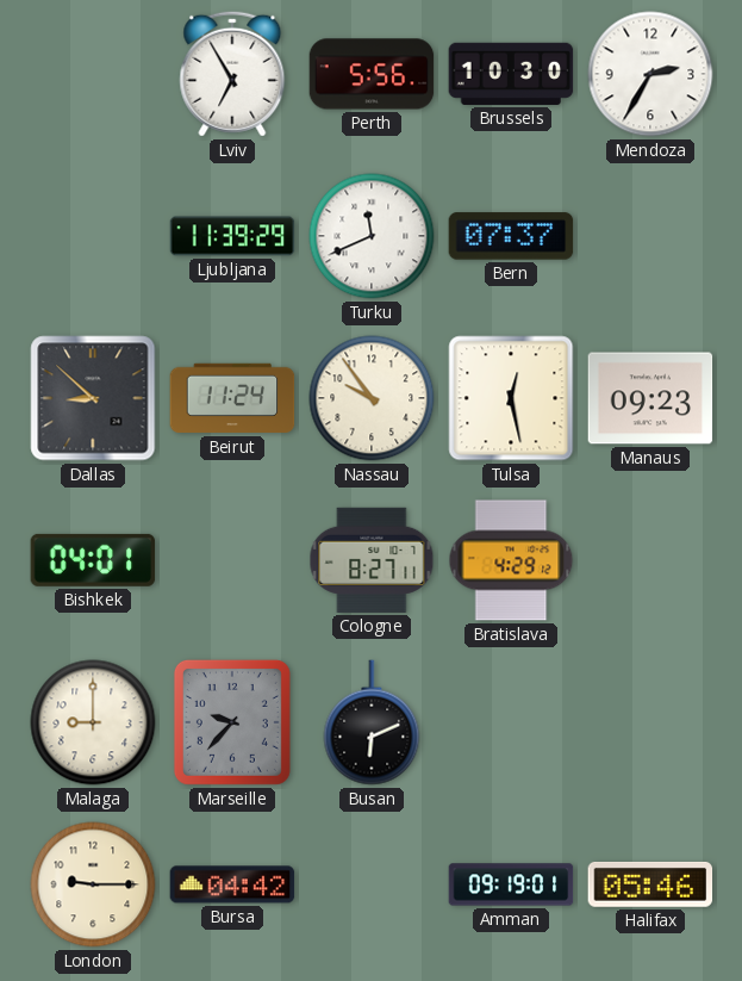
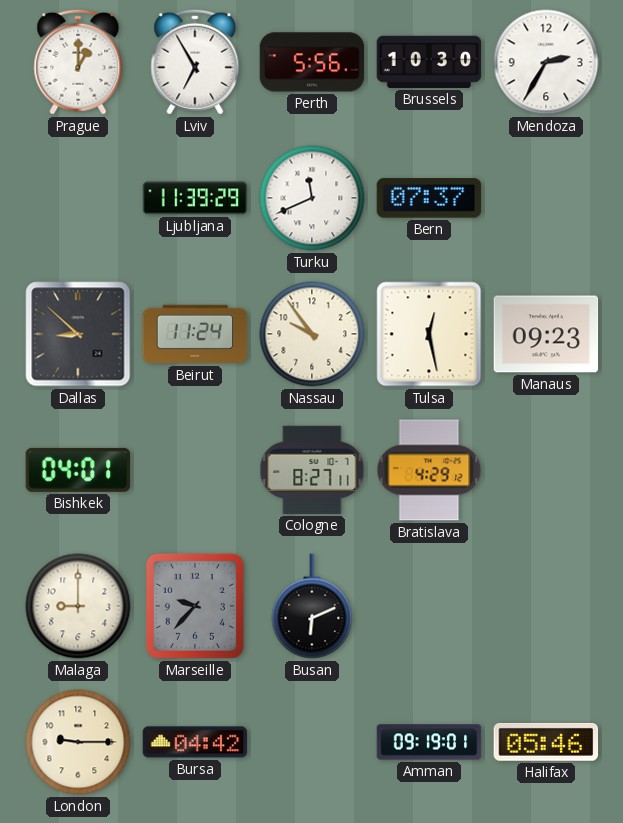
Prague: none -> 1:00 (78, 62)
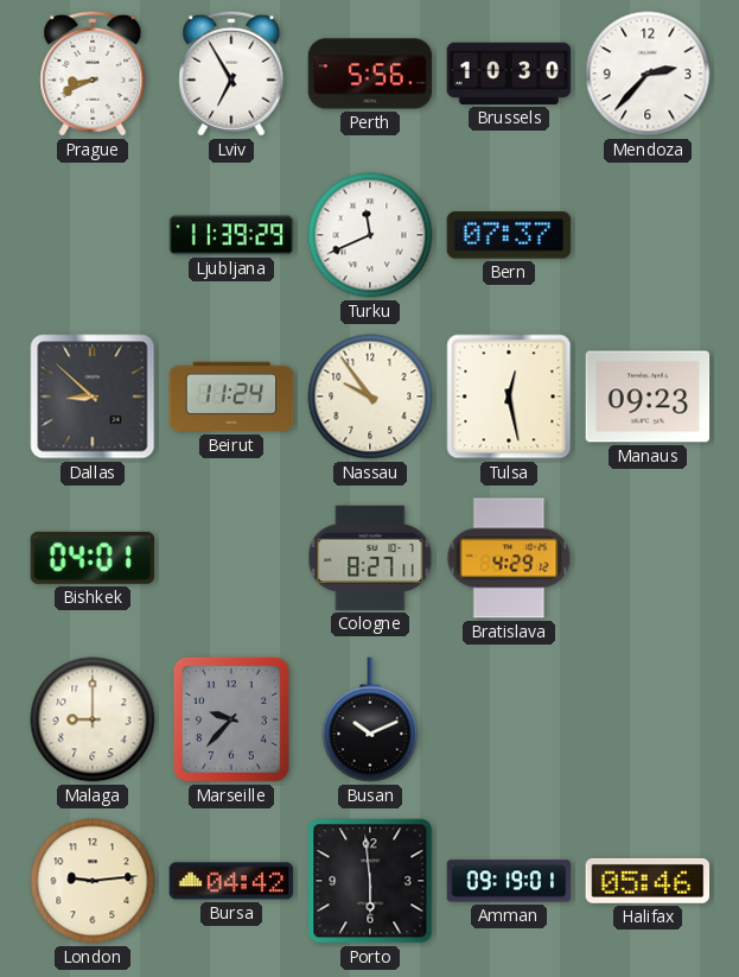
Prague: 1:00 -> 8:41 (93, 74)
Mendoza: 2:35 -> 2:37 (648, 74)
Busan: 6:11 -> 10:11 (370, 719)
London: 9:15 -> 9:14 (93, 881)
Porto: none -> 5:59 (370, 881)
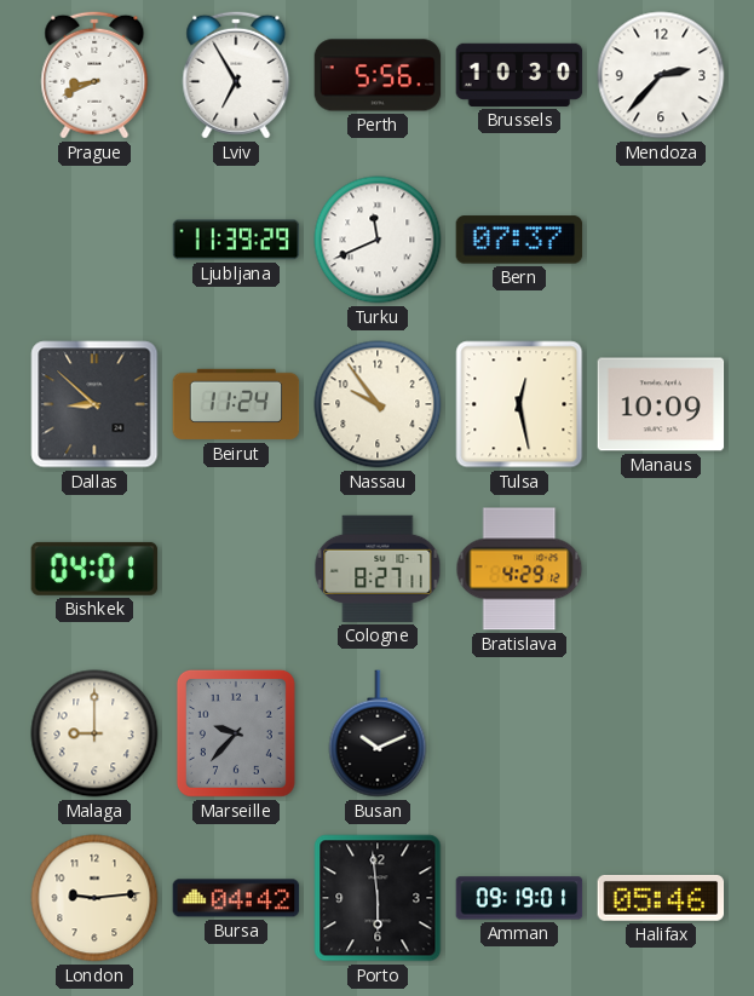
Manaus: 09:23 -> 10:09 (661, 404)
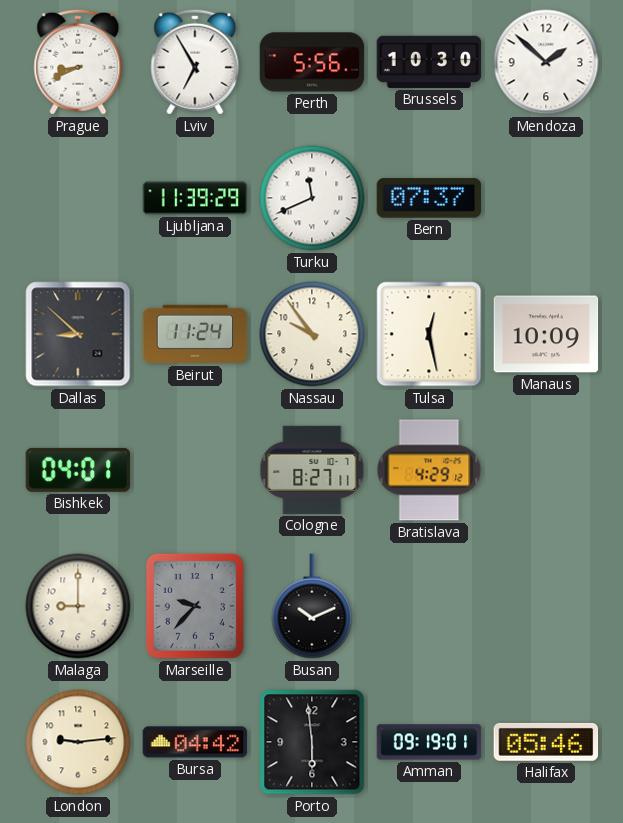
Mendoza: 2:37 -> 1:52 (546, 62)
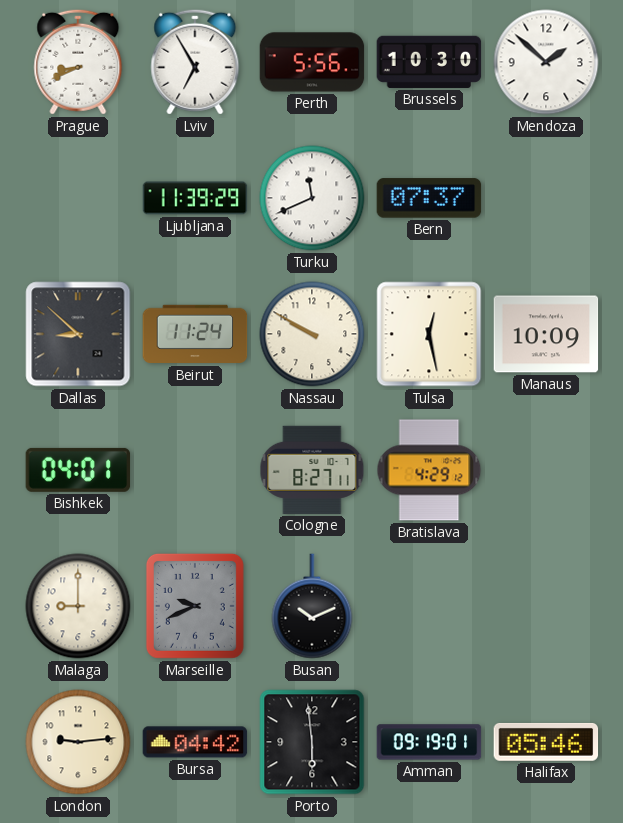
Nassau: 9:54 -> 9:50 (312, 334)
Marseille: 9:37 -> 9:41 (195, 606)
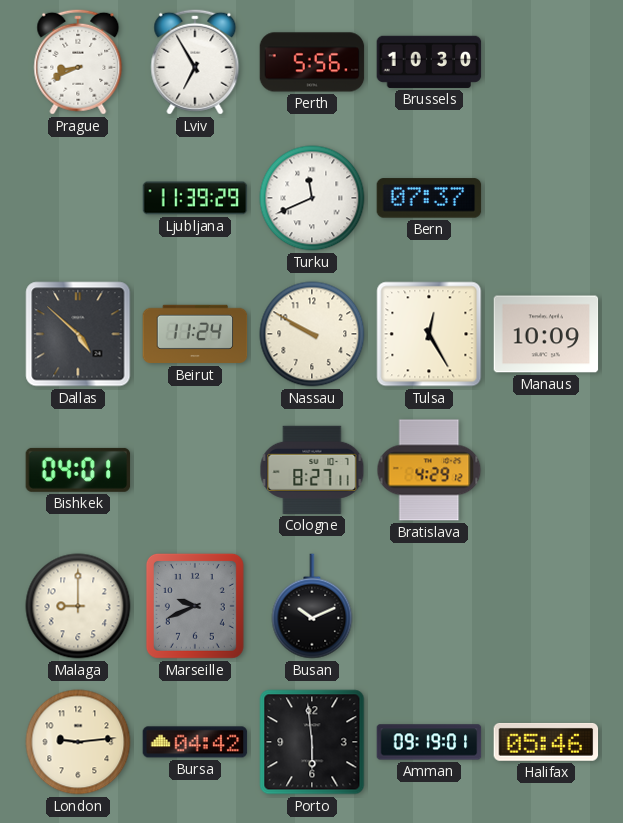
Mendoza: 1:52 -> none (546, 62)
Dallas: 8:52 -> 4:52 (78, 334)
Tulsa: 12:28 -> 12:25 (429, 334)
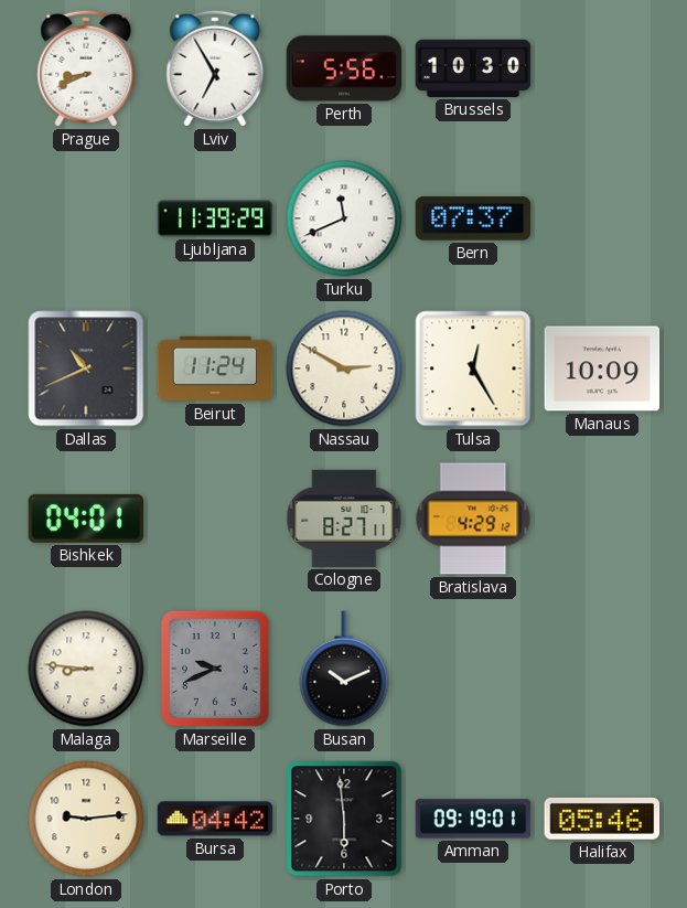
Dallas: 4:52 -> 10:41 (86, 368)
Nassau: 9:50 -> 2:50 (344, 368)
Malaga: 9:00 -> 8:46 (86, 669)
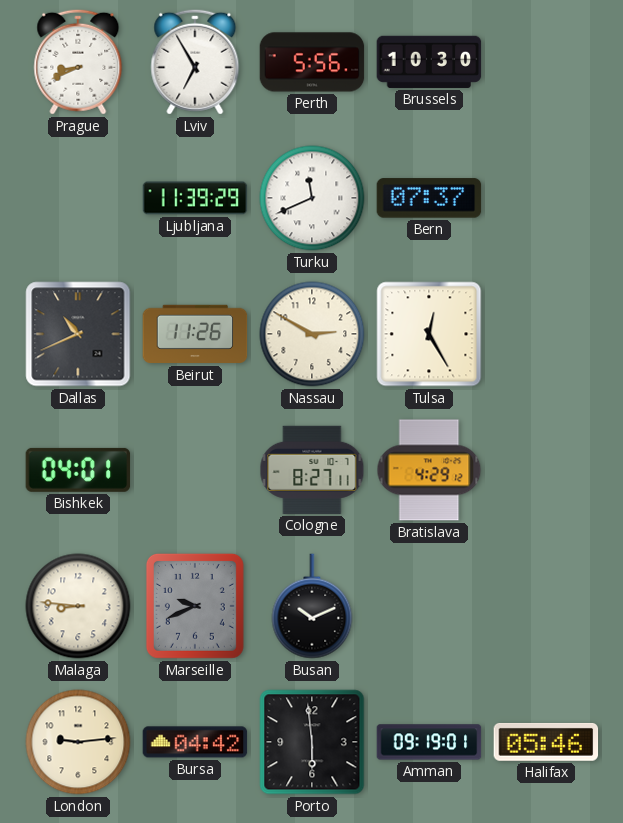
Beirut: 11:24 -> 11:26 (195, 334)
Manaus: 10:09 -> none (602, 368)
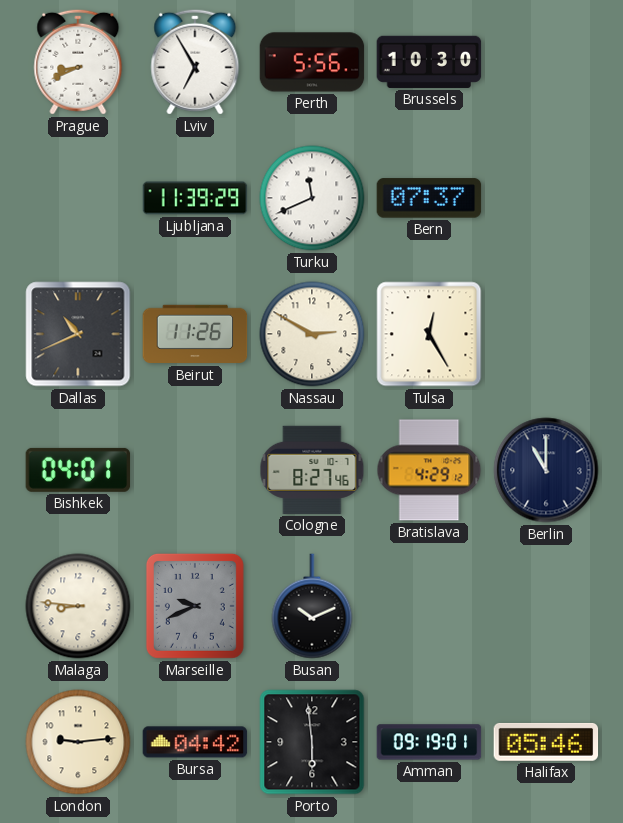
Cologne: 8:27:11 -> 8:27:46 (312, 470)
Berlin: none -> 11:00 (546, 470)
